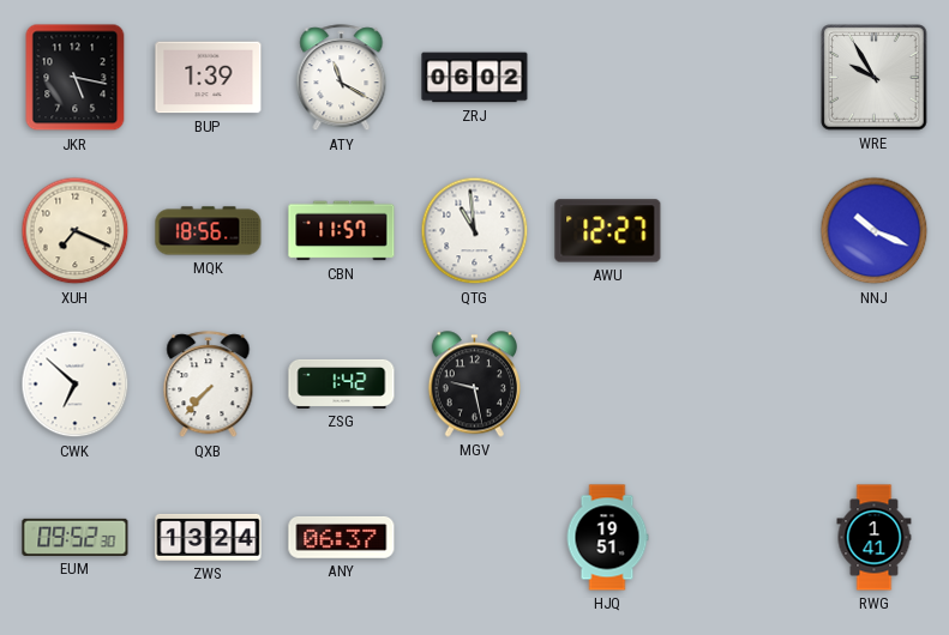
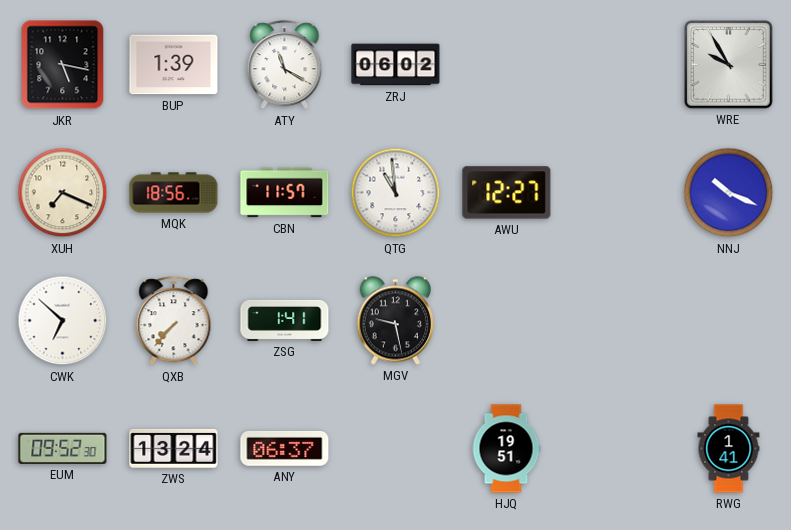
ZSG: 1:42 -> 1:41 (285, 320)
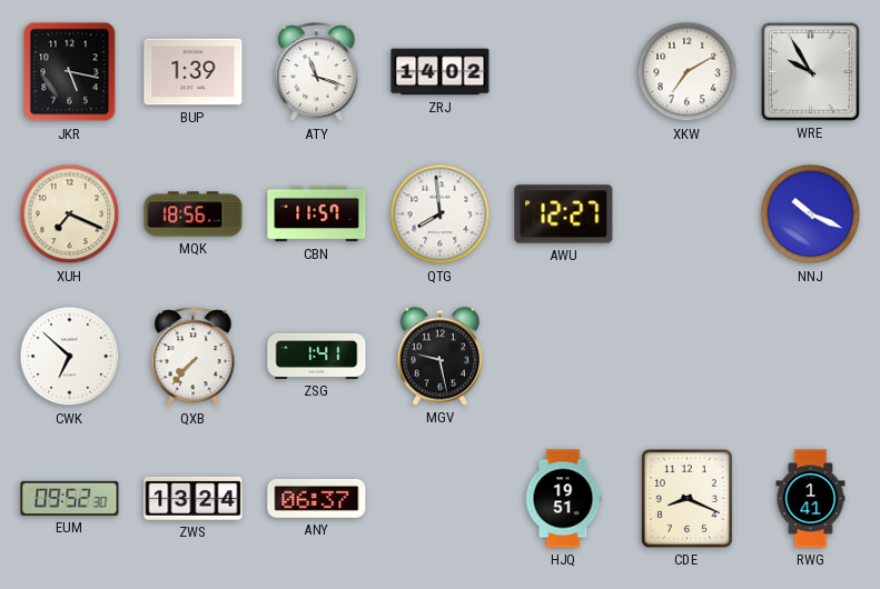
ATY: 11:20 -> 11:18 (317, 72)
ZRJ: 06:02 -> 14:02 (441, 72)
XKW: none -> 7:10 (688, 72)
QTG: 10:59 -> 7:59 (441, 214)
CDE: none -> 8:19 (686, 498)
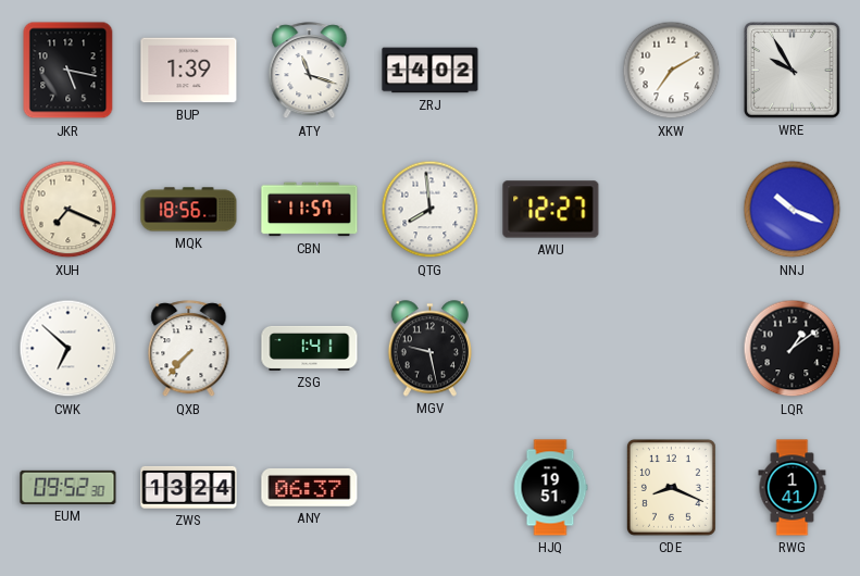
LQR: none -> 1:09 (793, 349)
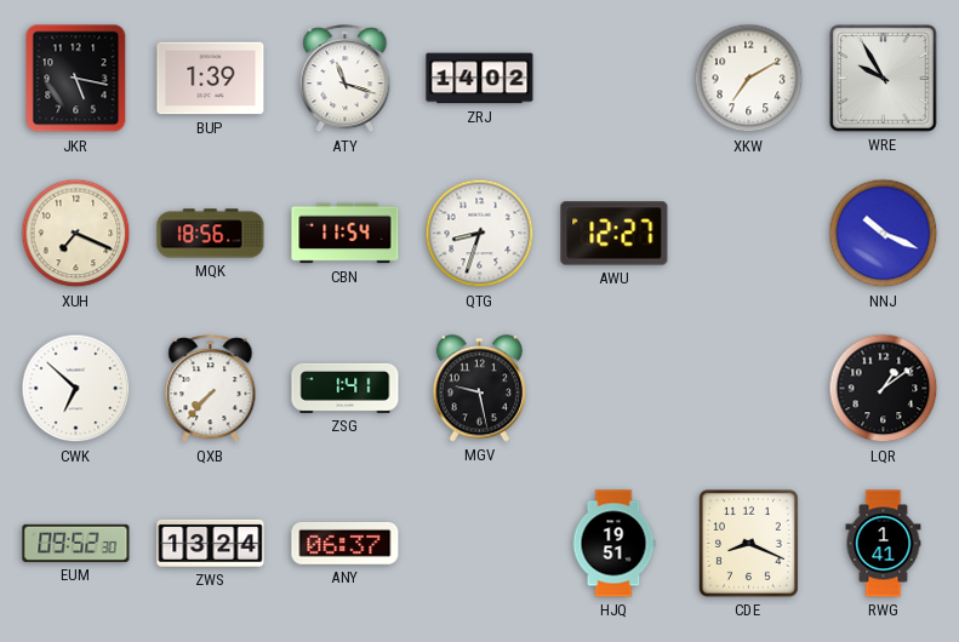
CBN: 11:57 -> 11:54 (346, 234)
QTG: 7:59 -> 8:33 (480, 234)
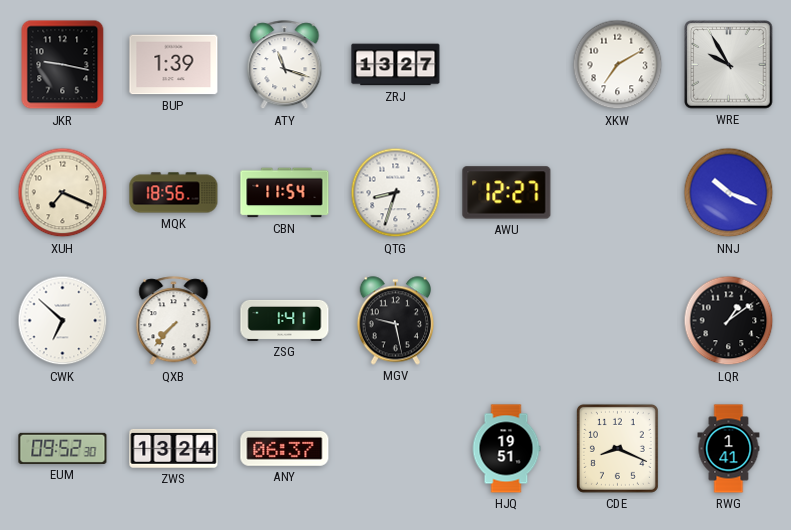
JKR: 5:17 -> 9:17 (63, 65)
ZRJ: 14:02 -> 13:27 (396, 65)
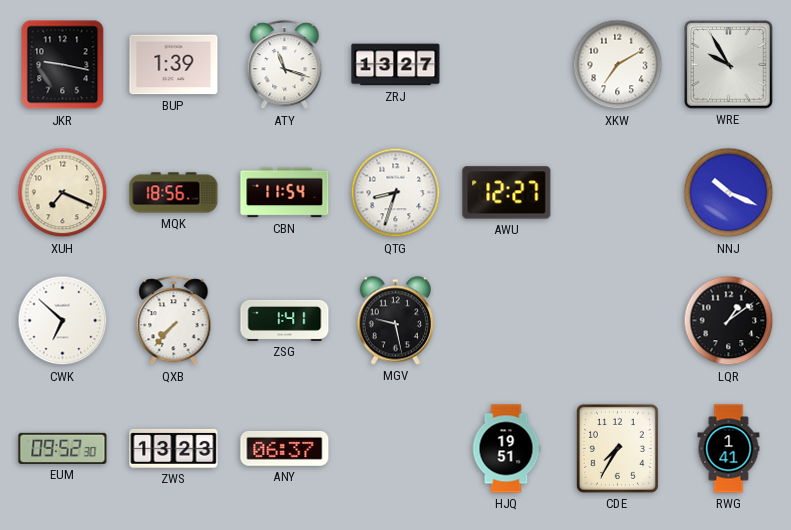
ZWS: 13:24 -> 13:23 (174, 448)
CDE: 8:19 -> 7:35 (617, 448)
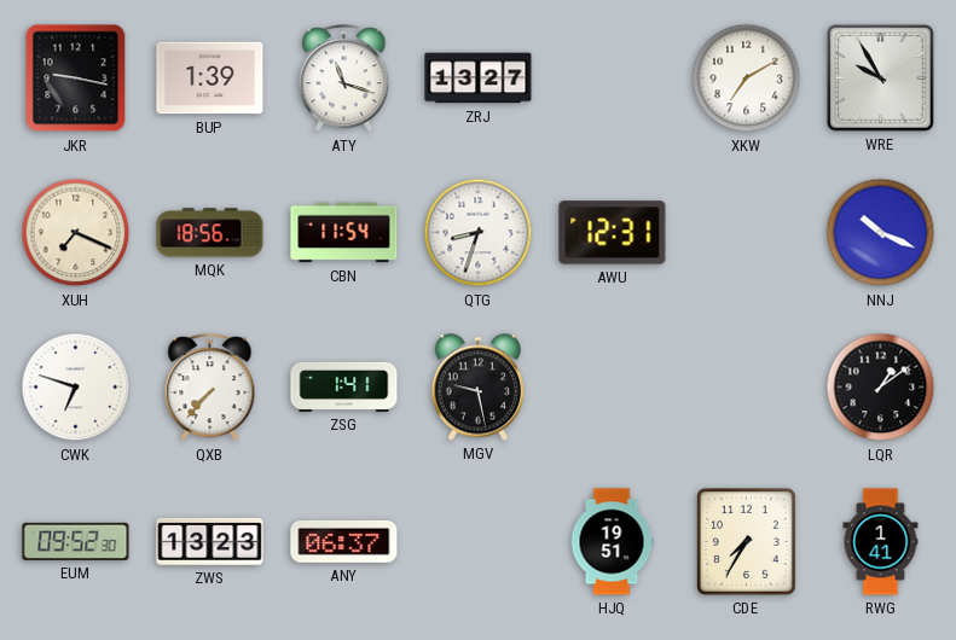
AWU: 12:27 -> 12:31 (613, 233)
CWK: 6:52 -> 6:48 (76, 388)
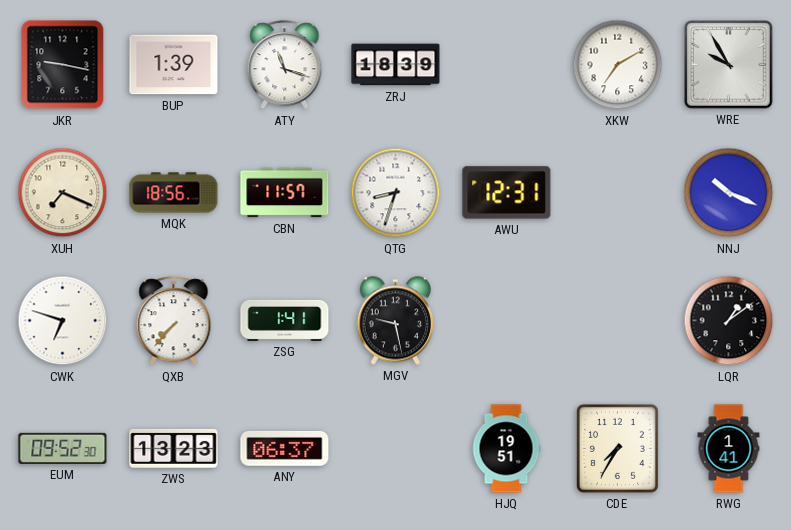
ZRJ: 13:27 -> 18:39 (396, 65)
CBN: 11:54 -> 11:57 (285, 193)
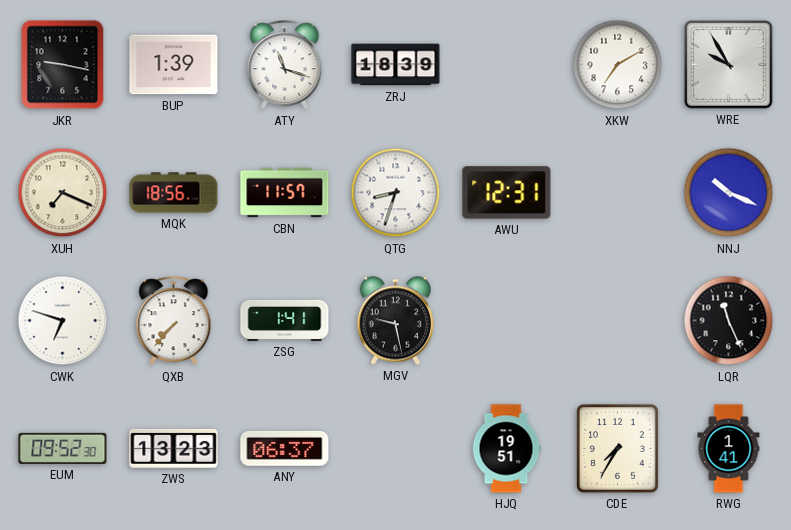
LQR: 1:09 -> 11:26 (729, 321)
